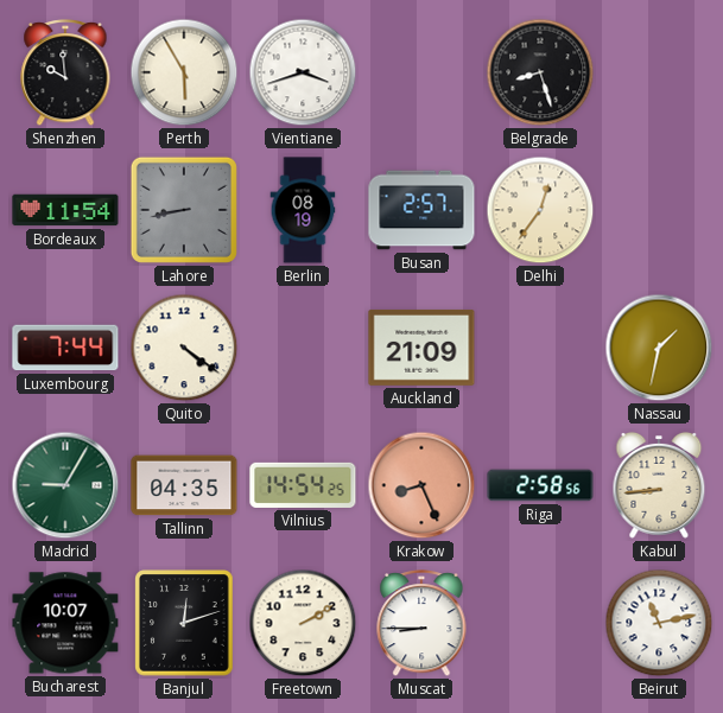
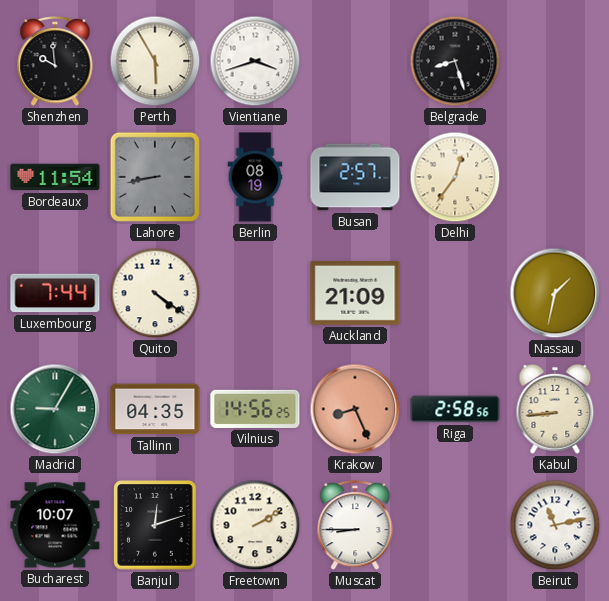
Vilnius: 14:54 -> 14:56 (255, 409)
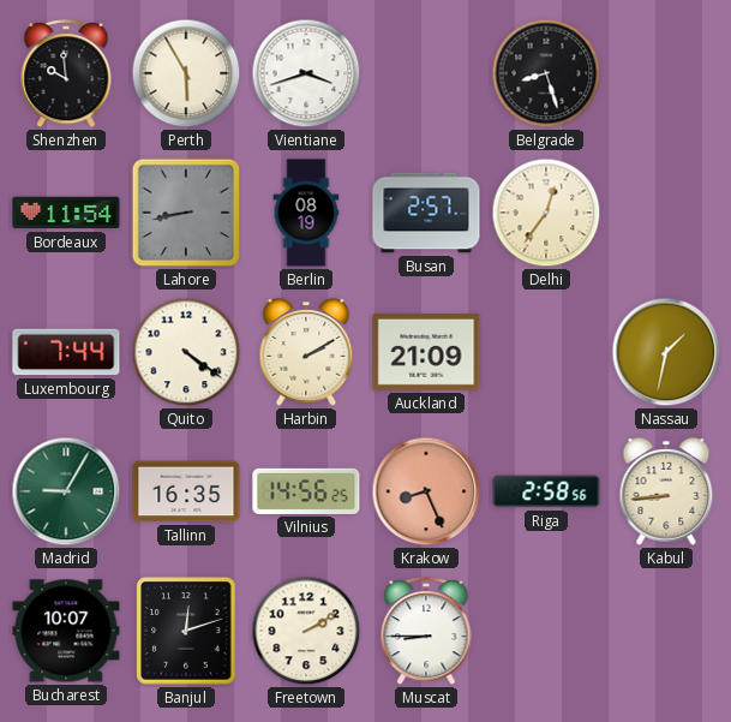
Harbin: none -> 2:10 (306, 352)
Tallinn: 04:35 -> 16:35 (186, 491)
Beirut: 11:13 -> none (555, 525)
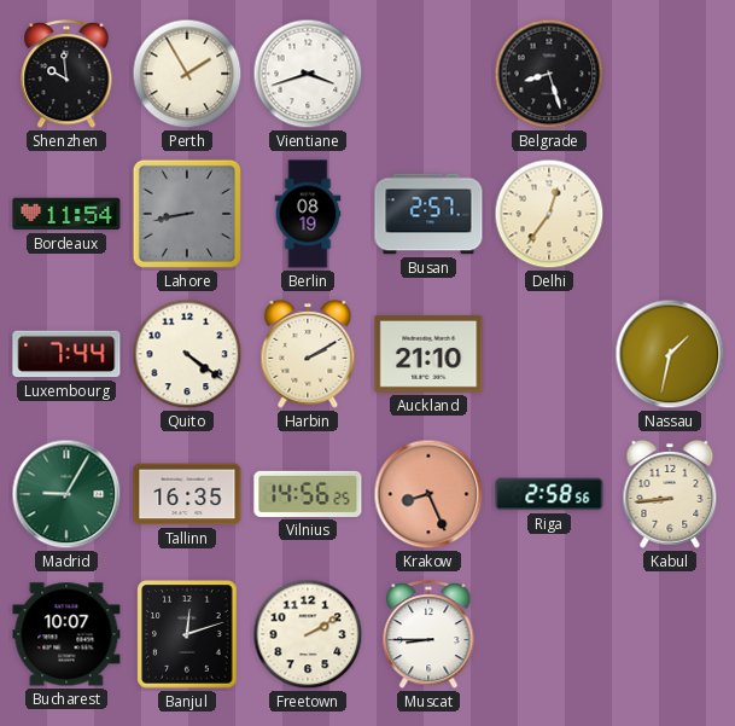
Perth: 5:55 -> 1:55 (187, 74)
Auckland: 21:09 -> 21:10 (428, 354)
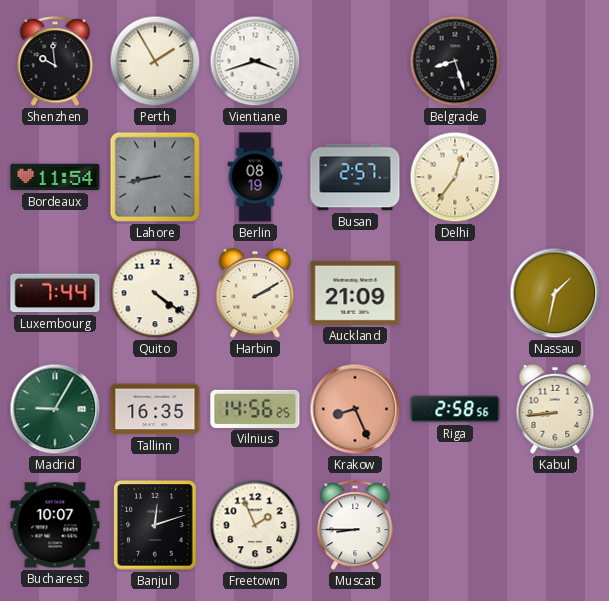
Auckland: 21:10 -> 21:09 (355, 293)
Freetown: 2:10 -> 1:56 (255, 525)
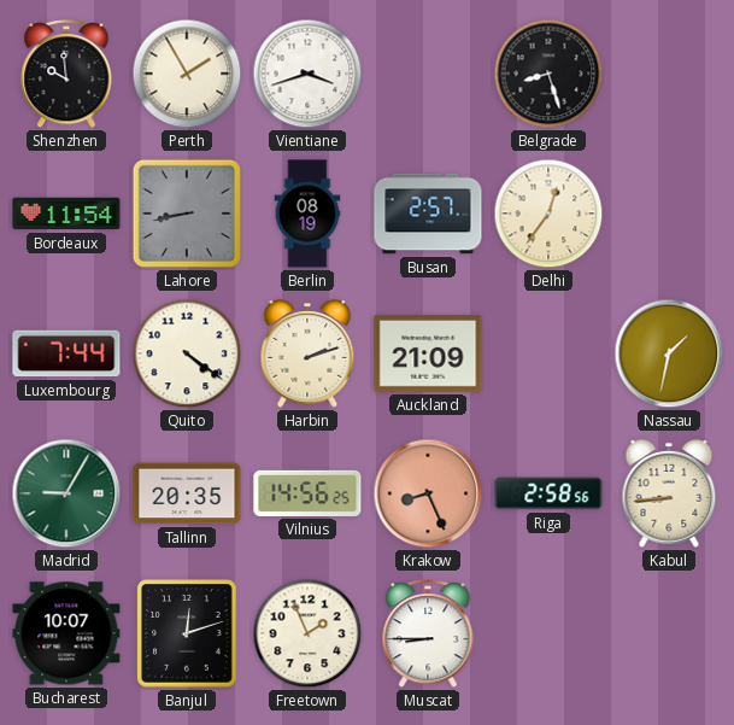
Harbin: 2:10 -> 2:12 (307, 353)
Tallinn: 16:35 -> 20:35 (187, 493)
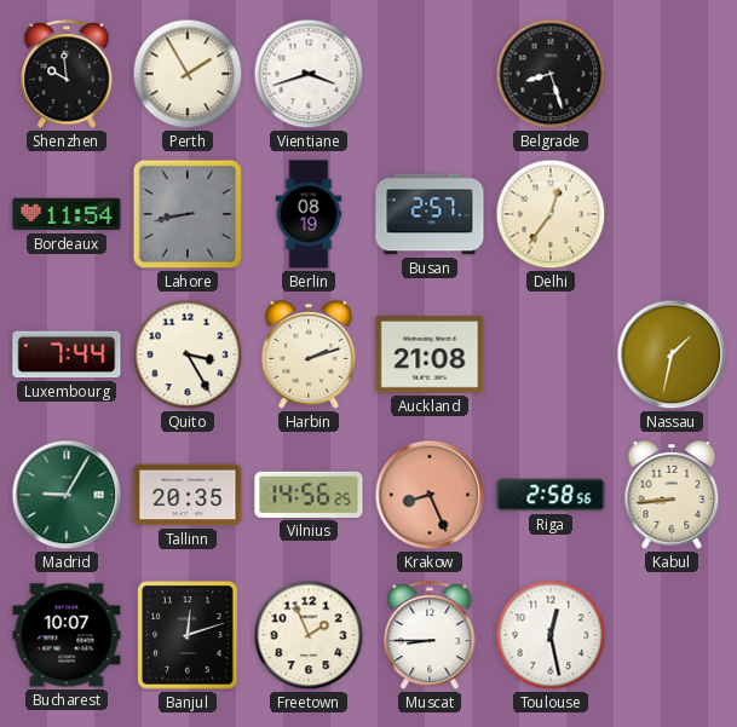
Quito: 4:21 -> 3:25 (188, 354)
Auckland: 21:09 -> 21:08 (430, 354)
Toulouse: none -> 12:28 (551, 635)
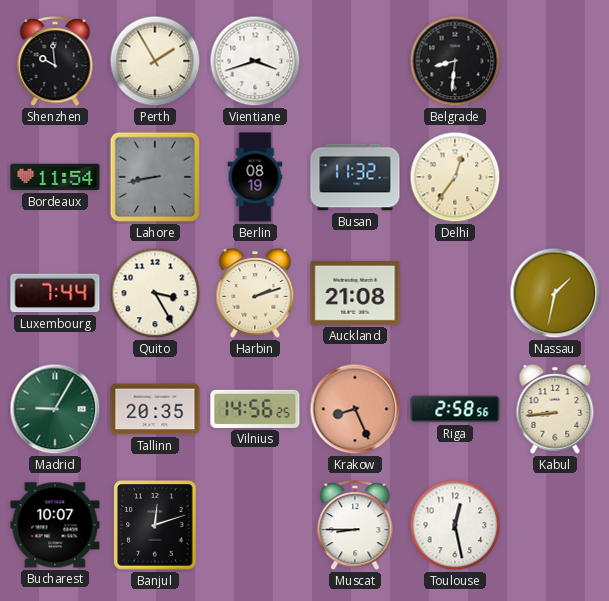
Belgrade: 8:27 -> 8:31 (455, 61)
Busan: 2:57 -> 11:32 (355, 177)
Freetown: 1:56 -> none (309, 635)
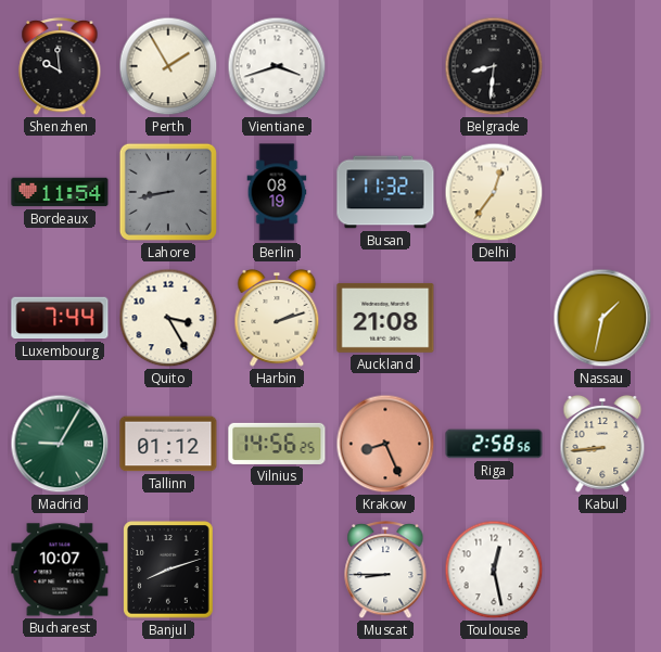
Tallinn: 20:35 -> 01:12 (168, 444)
Banjul: 12:12 -> 8:12 (168, 570)
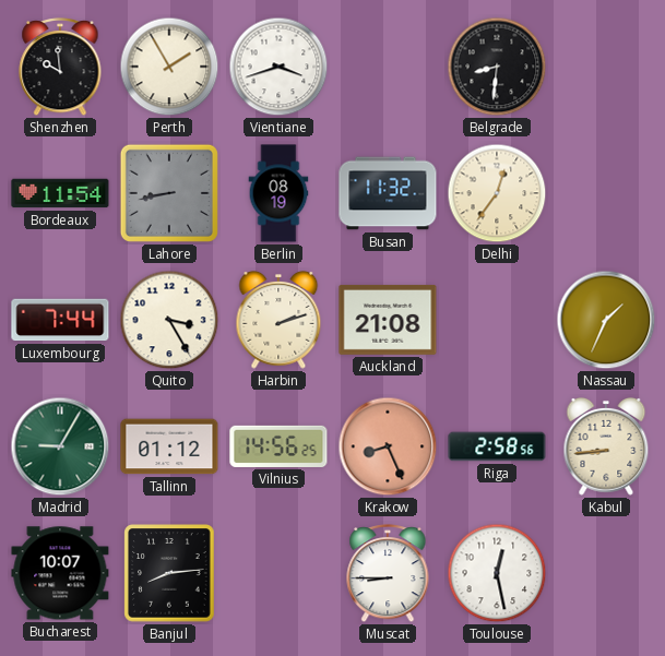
Nassau: 1:32 -> 1:34 (606, 320)
Banjul: 8:12 -> 8:14 (169, 573)
